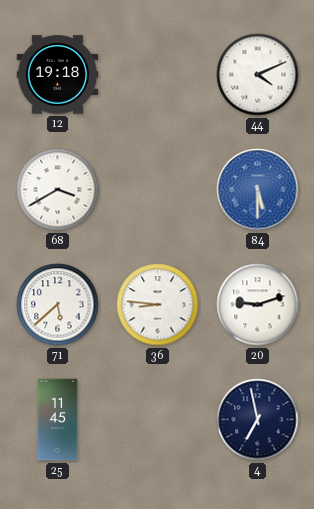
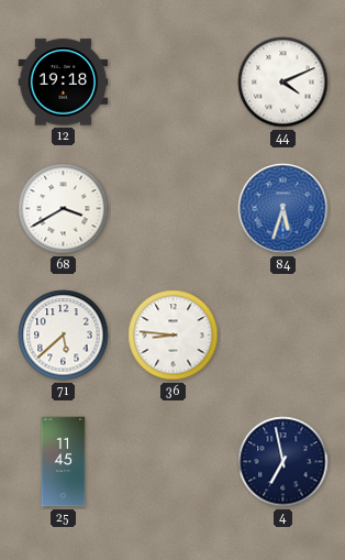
84: 5:30 -> 5:33 (283, 209)
20: 9:12 -> none (258, 305)
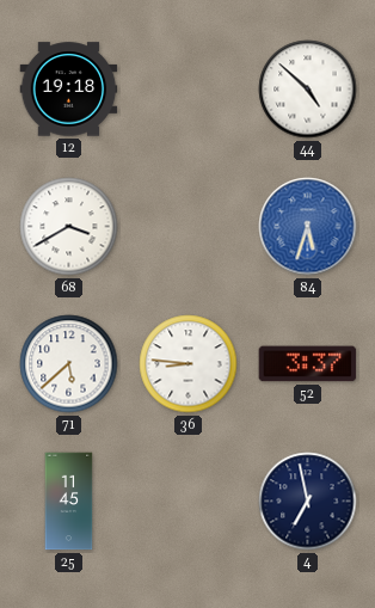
44: 4:11 -> 4:52 (308, 90)
52: none -> 3:37 (308, 364)
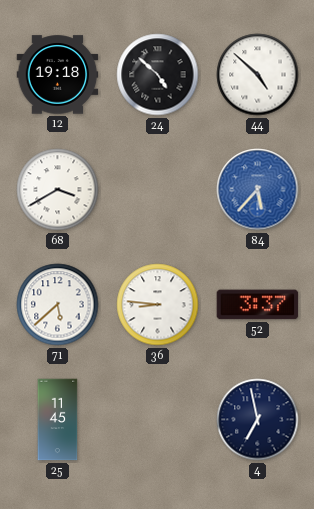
24: none -> 4:52 (158, 75)
84: 5:33 -> 5:37 (258, 190)
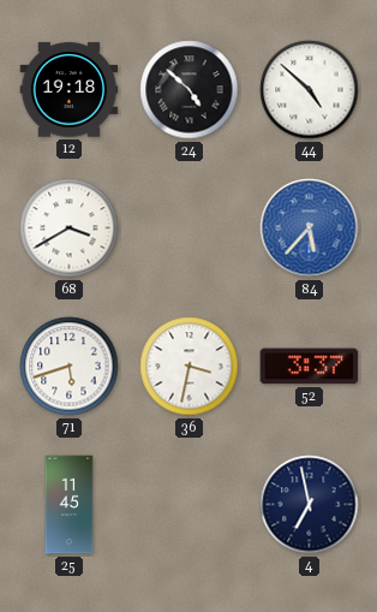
71: 5:38 -> 5:42 (70, 367)
36: 8:46 -> 3:32 (190, 367)
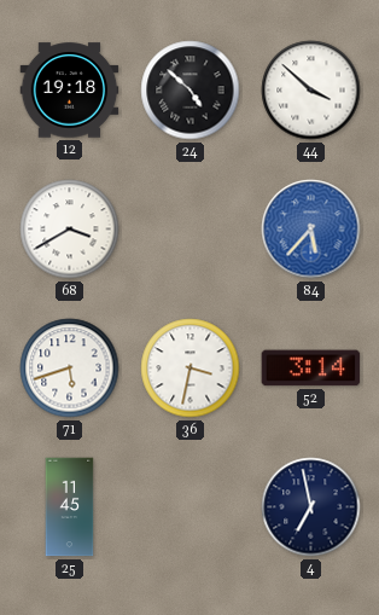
44: 4:52 -> 3:52 (311, 91)
52: 3:37 -> 3:14 (311, 369)
